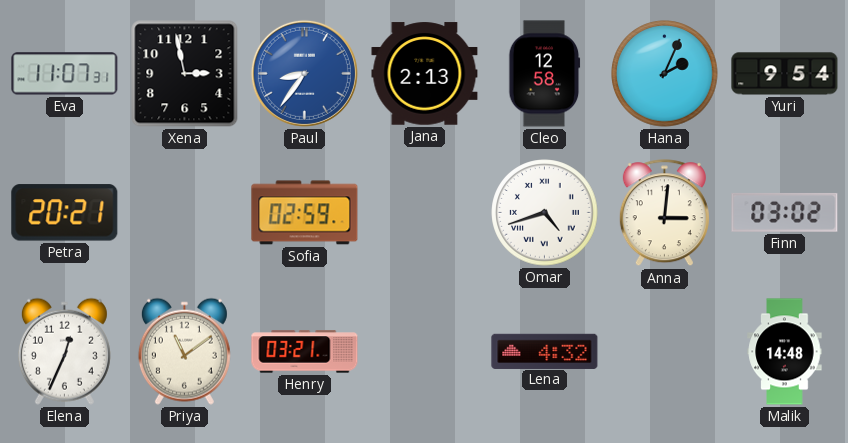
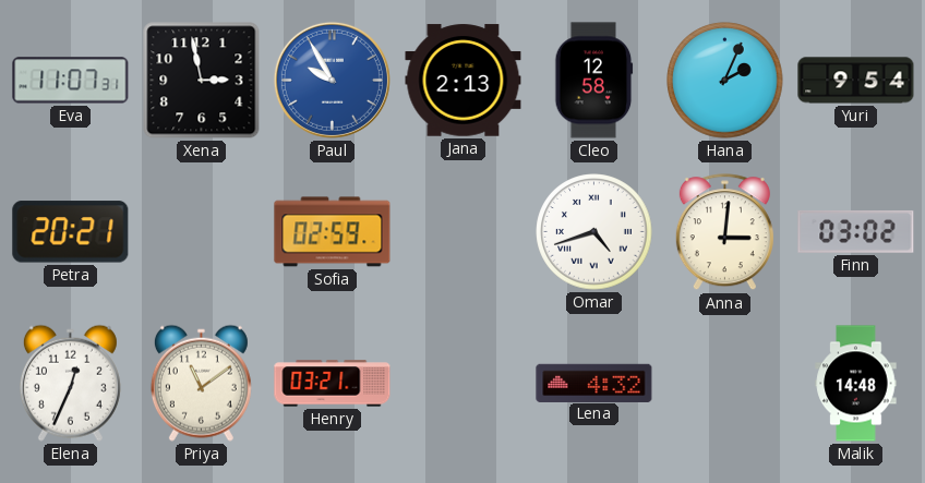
Paul: 8:36 -> 9:55 (332, 80)
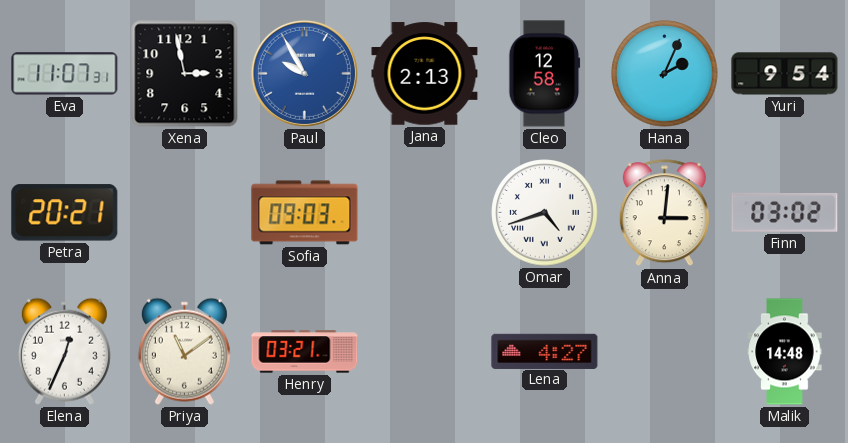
Sofia: 02:59 -> 09:03 (305, 213)
Lena: 4:32 -> 4:27 (545, 351)
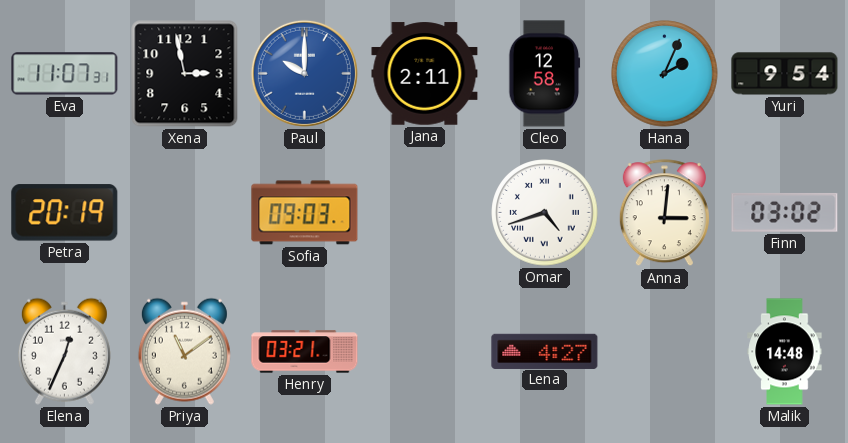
Paul: 9:55 -> 10:00 (304, 73)
Jana: 2:13 -> 2:11 (425, 74)
Petra: 20:21 -> 20:19 (65, 213)
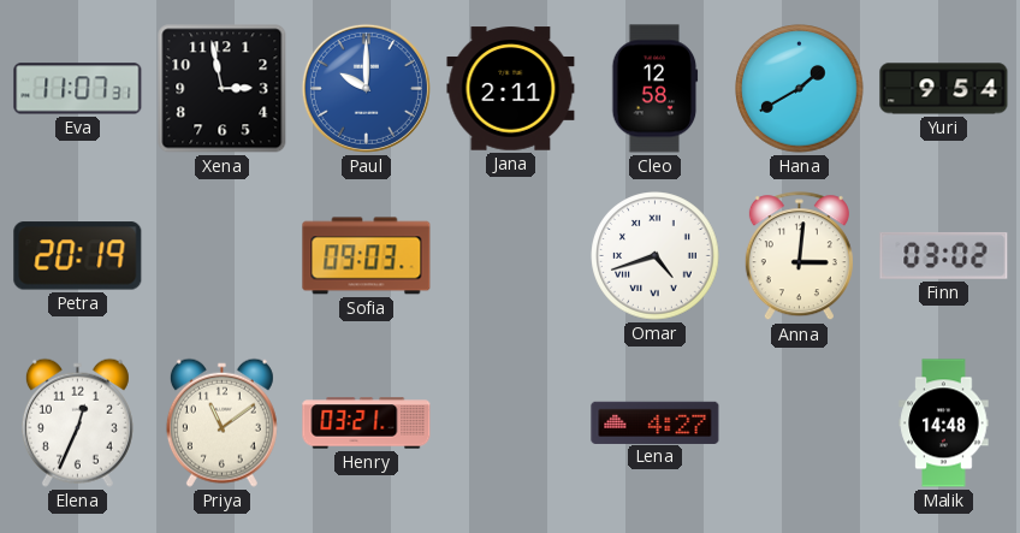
Hana: 2:04 -> 1:40 (800, 89)
